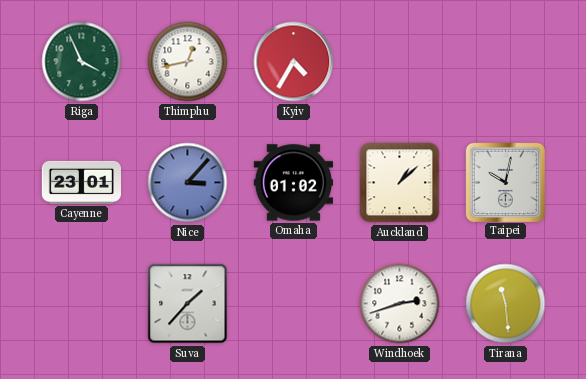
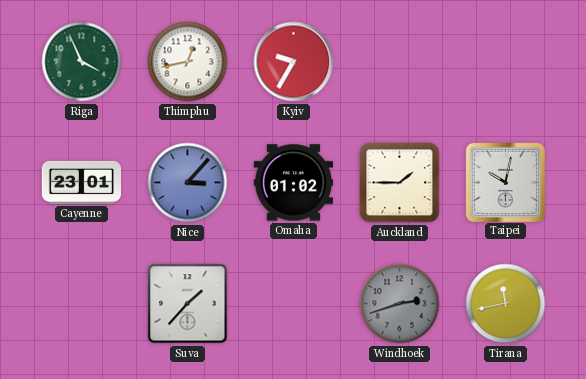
Kyiv: 4:35 -> 9:35 (294, 62)
Auckland: 1:08 -> 1:45 (400, 183)
Windhoek dial: white -> grey (400, 304)
Tirana: 11:29 -> 11:43 (506, 304)
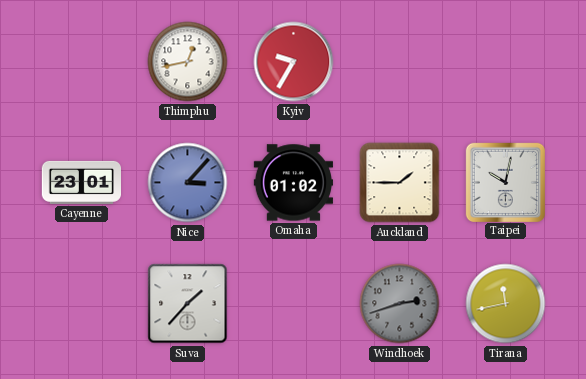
Riga: 3:56 -> none (82, 62)
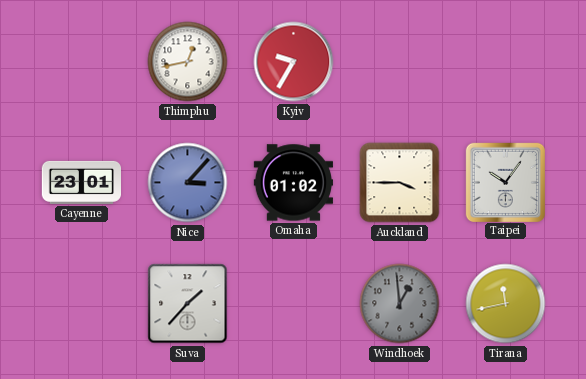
Auckland: 1:45 -> 3:45 (400, 183)
Taipei: 10:02 -> 10:06 (505, 182)
Windhoek: 2:42 -> 12:59 (400, 304)
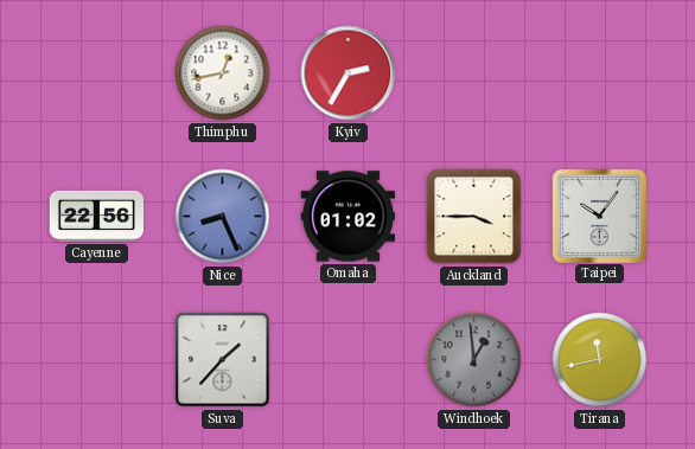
Kyiv: 9:35 -> 2:35 (349, 73)
Cayenne: 23:01 -> 22:56 (96, 216)
Nice: 3:07 -> 8:26 (223, 217)
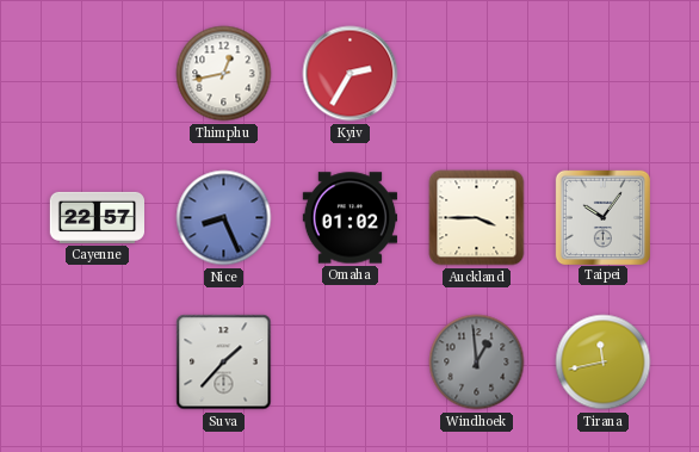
Cayenne: 22:56 -> 22:57 (97, 217)
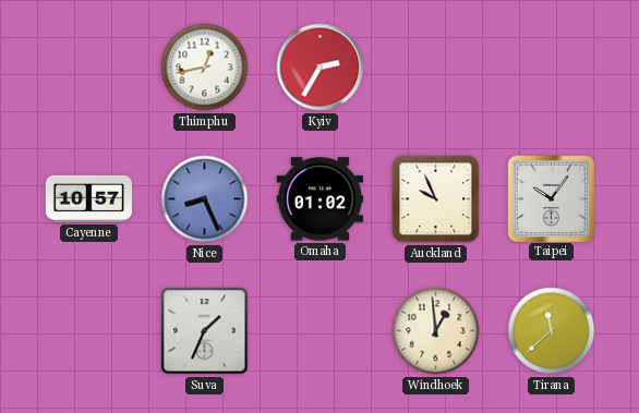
Cayenne: 22:57 -> 10:57 (88, 198)
Auckland: 3:45 -> 9:56 (436, 199)
Suva: 1:37 -> 1:34 (205, 331)
Windhoek dial: grey -> cream (436, 331)
Tirana: 11:43 -> 11:38 (552, 331)
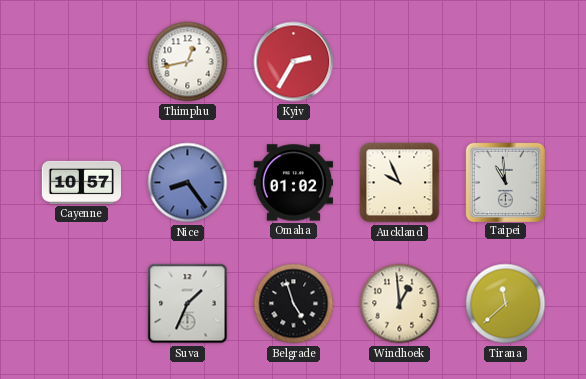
Nice: 8:26 -> 8:24 (188, 183)
Taipei: 10:06 -> 10:59 (505, 182)
Belgrade: none -> 4:57 (294, 304)
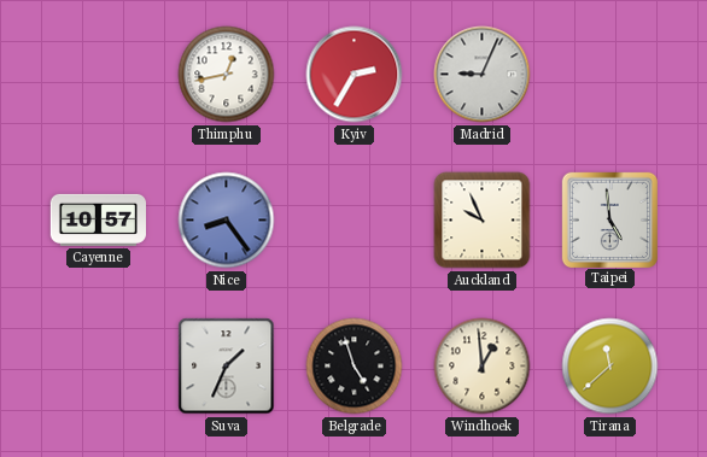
Madrid: none -> 9:04 (483, 75)
Omaha: 01:02 -> none (293, 183)
Taipei: 10:59 -> 4:59 (609, 219)
